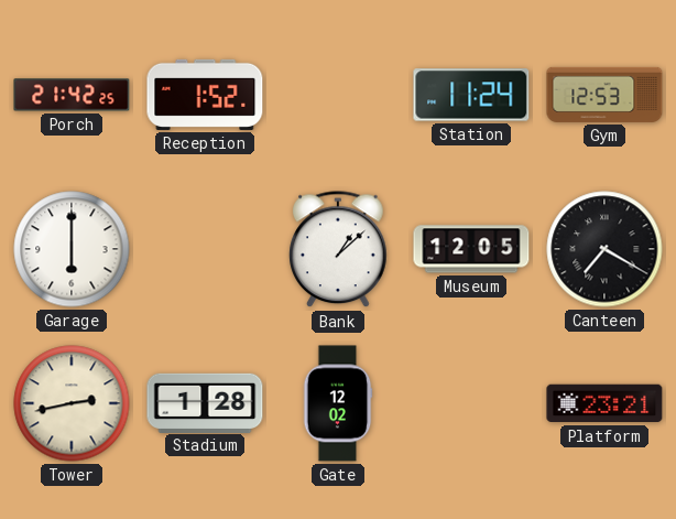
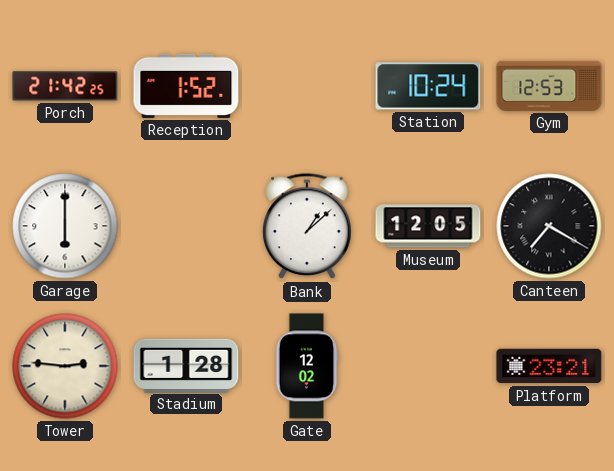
Station: 11:24 -> 10:24 (428, 86)
Tower: 2:43 -> 2:46 (65, 366)
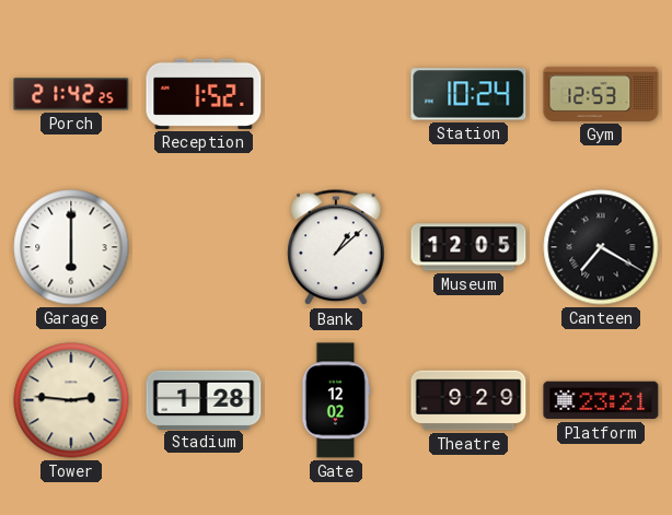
Theatre: none -> 9:29 (468, 400)
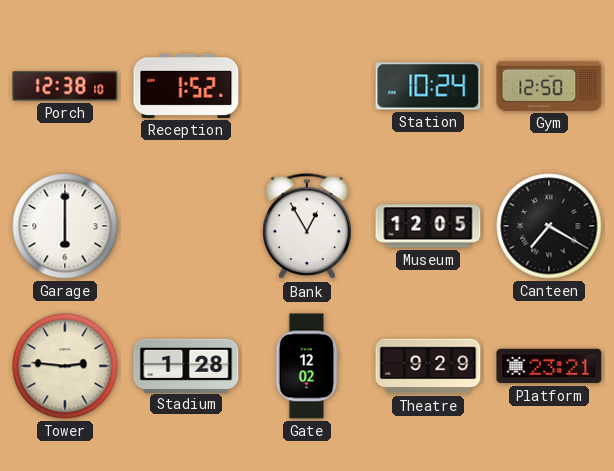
Porch: 21:42 -> 12:38 (65, 86)
Gym: 12:53 -> 12:50 (549, 86)
Bank: 1:08 -> 12:55 (307, 227)
